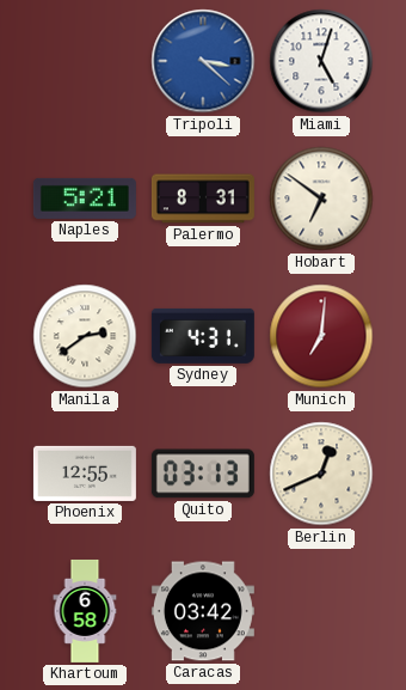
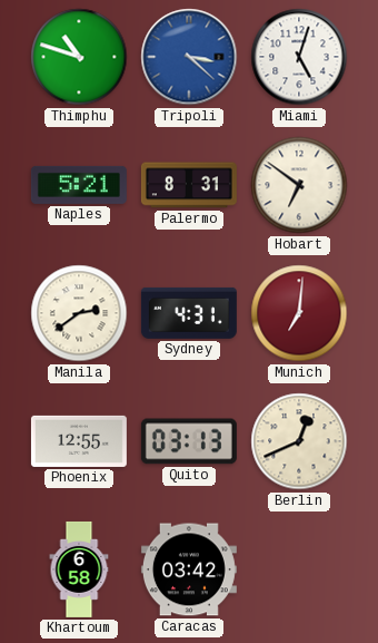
Thimphu: none -> 10:48 (79, 57)
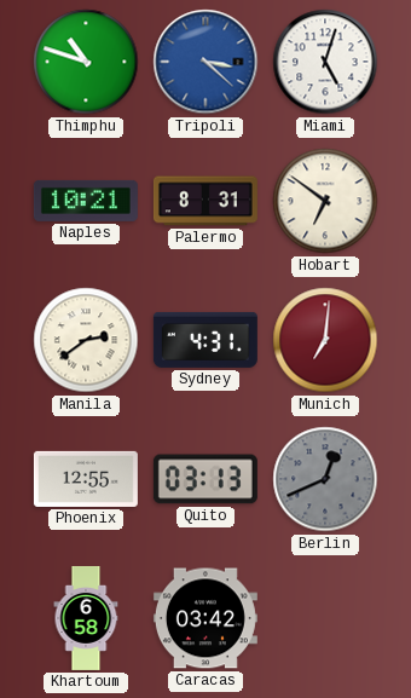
Naples: 5:21 -> 10:21 (86, 201)
Berlin dial: cream -> grey (325, 479)
